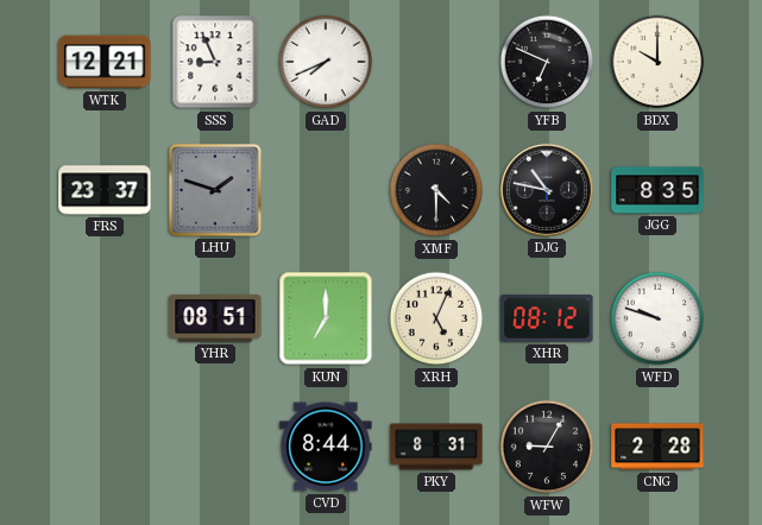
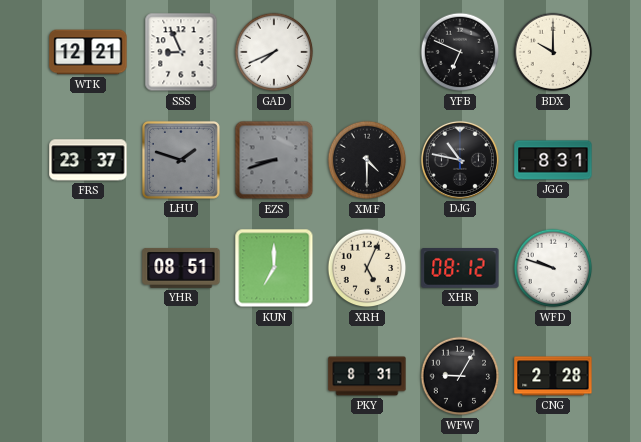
EZS: none -> 8:42 (274, 160)
JGG: 8:35 -> 8:31 (553, 160)
CVD: 8:44 -> none (326, 447)
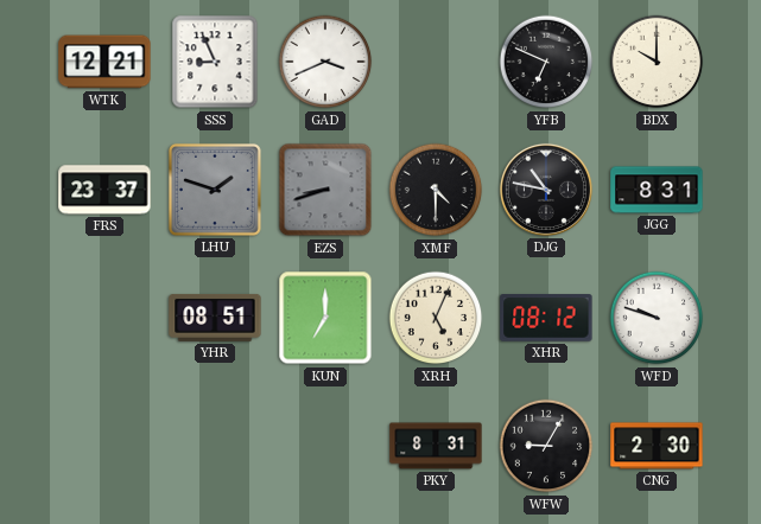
GAD: 7:41 -> 3:41 (325, 62)
CNG: 2:28 -> 2:30 (657, 446)
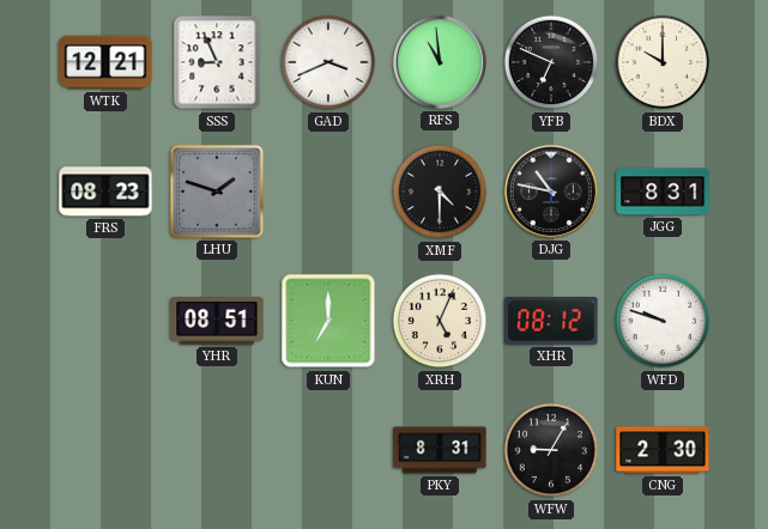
RFS: none -> 10:59 (440, 62)
FRS: 23:37 -> 08:23 (105, 191)
EZS: 8:42 -> none (325, 190)
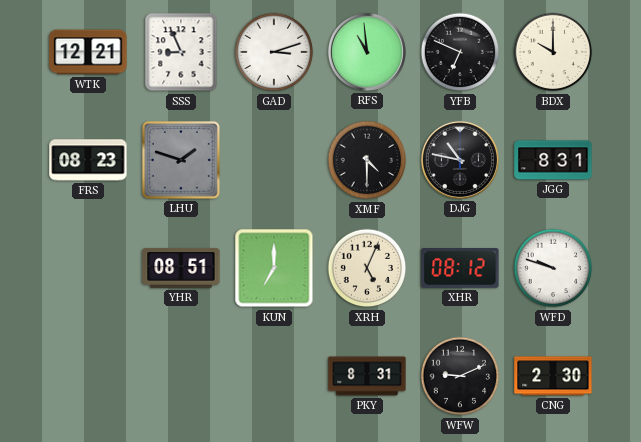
GAD: 3:41 -> 3:12 (274, 52)
WFW: 9:05 -> 9:11 (460, 376)
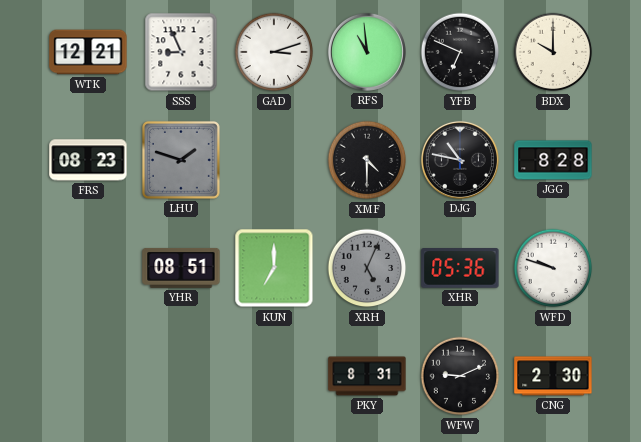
JGG: 8:31 -> 8:28 (553, 160)
XRH dial: cream -> grey (367, 268)
XHR: 08:12 -> 05:36 (460, 269)
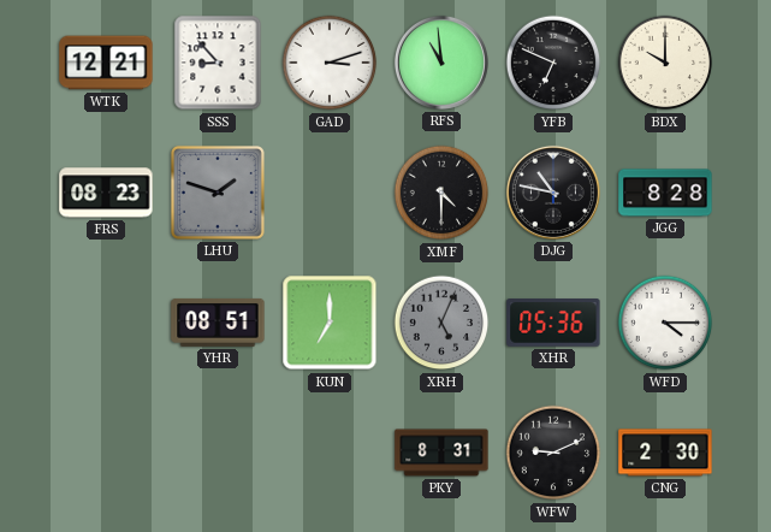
SSS: 8:56 -> 8:53 (218, 63)
WFD: 9:48 -> 4:15 (665, 323)
